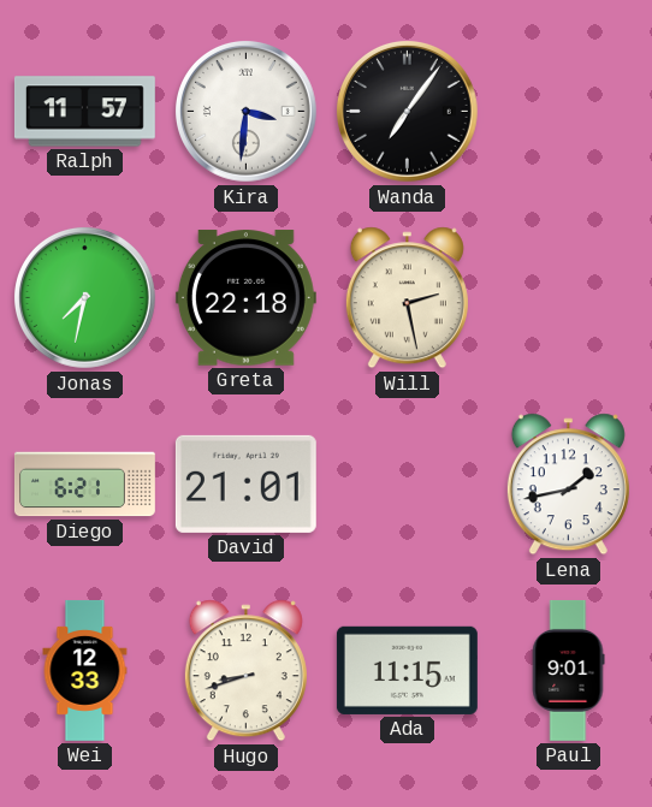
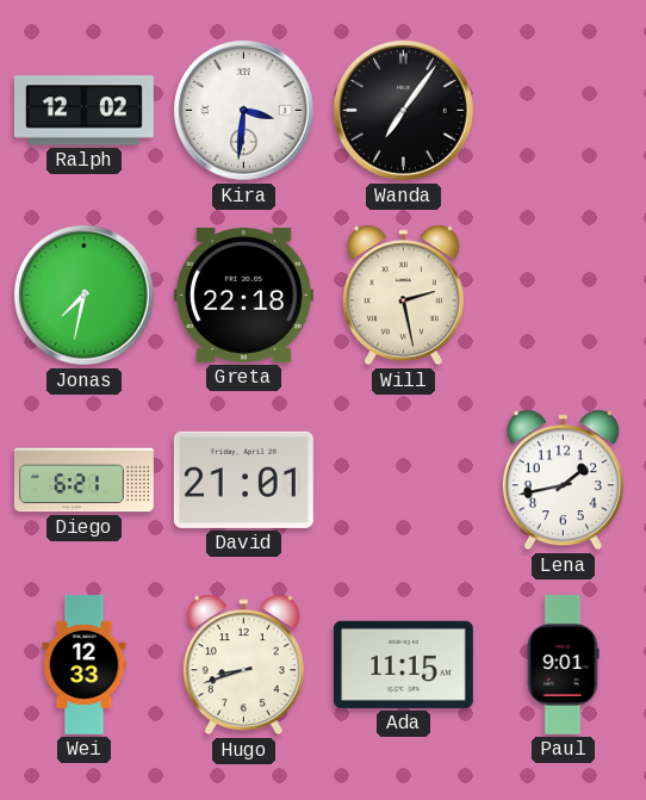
Ralph: 11:57 -> 12:02 (83, 111)
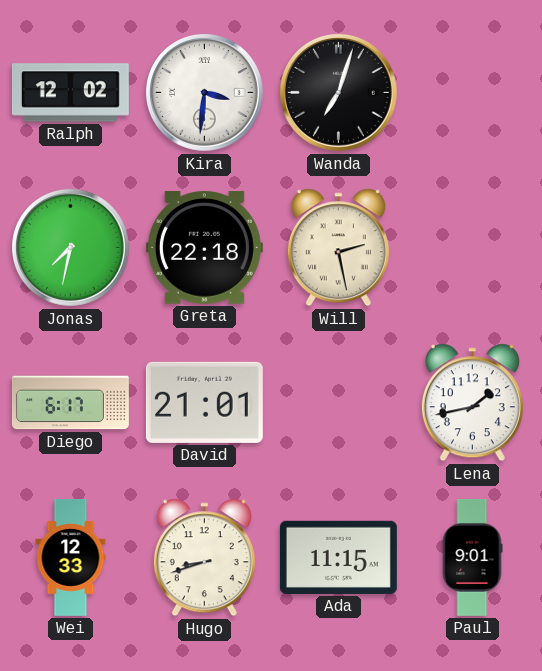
Wanda: 7:06 -> 7:03 (339, 93)
Diego: 6:21 -> 6:17 (70, 403)
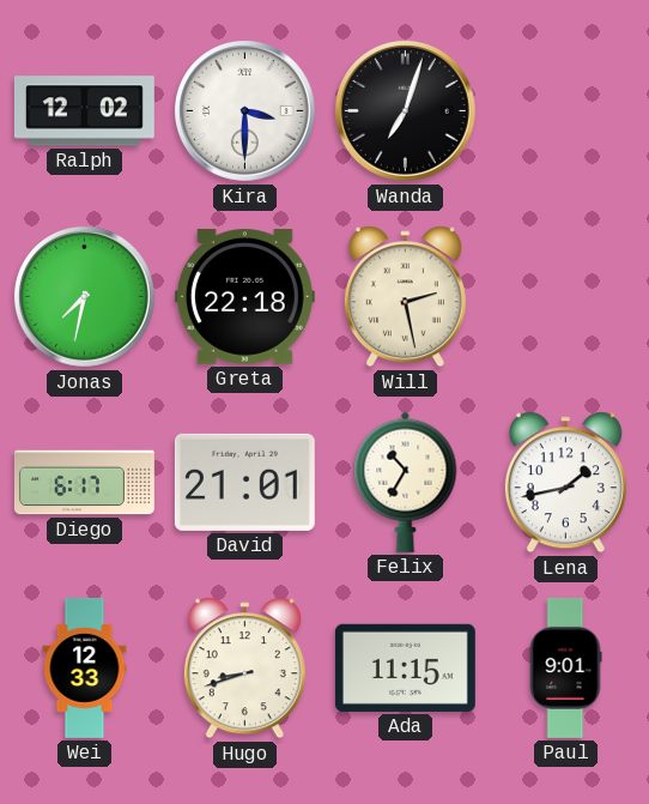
Kira: 3:31 -> 3:30 (245, 111)
Felix: none -> 10:35 (406, 482)
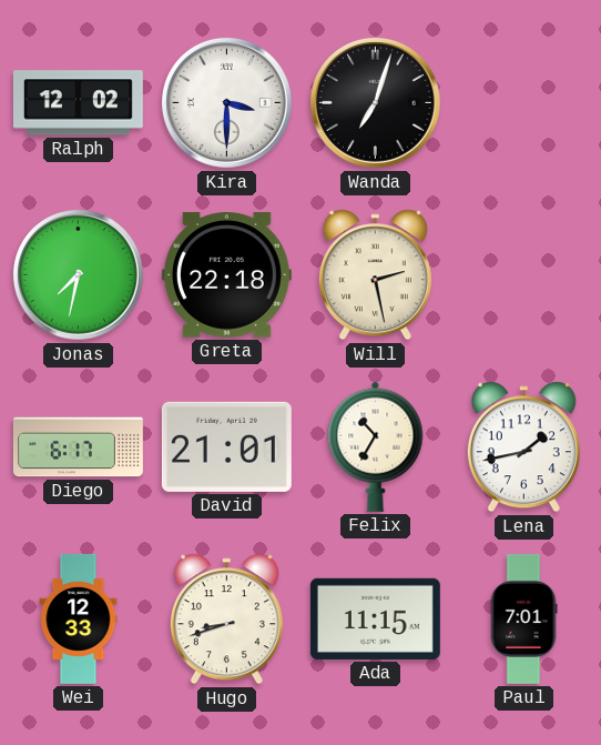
Paul: 9:01 -> 7:01 (523, 618)
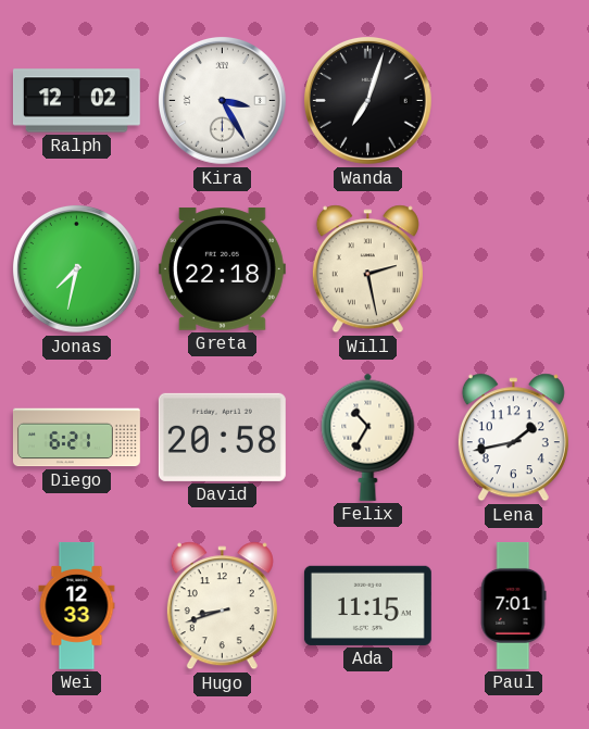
Kira: 3:30 -> 3:25 (223, 101)
Diego: 6:17 -> 6:21 (76, 438)
David: 21:01 -> 20:58 (222, 437)
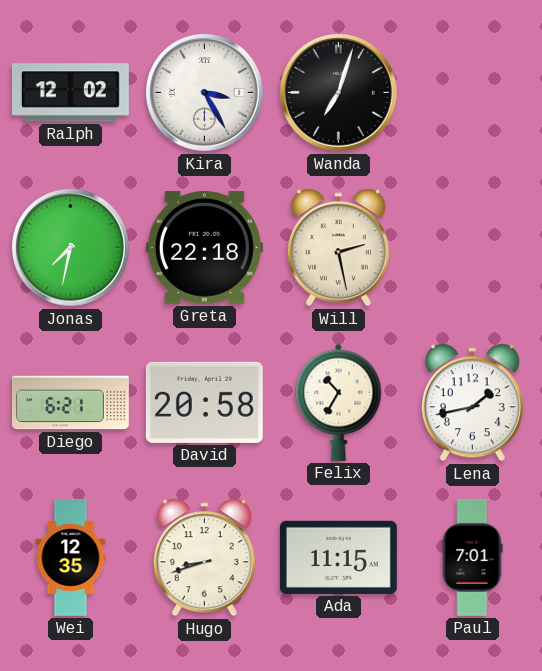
Wei: 12:33 -> 12:35 (71, 557)
